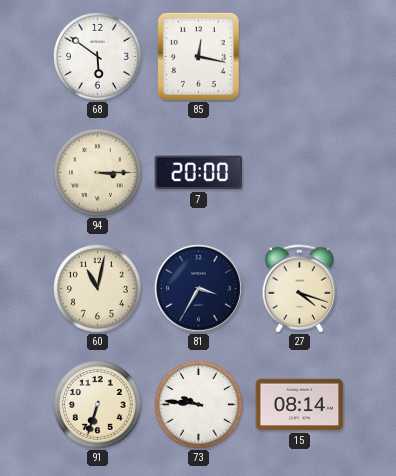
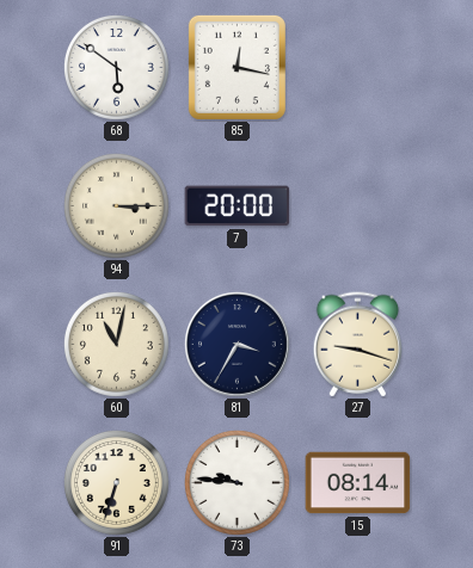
27: 4:18 -> 9:18 (357, 345)
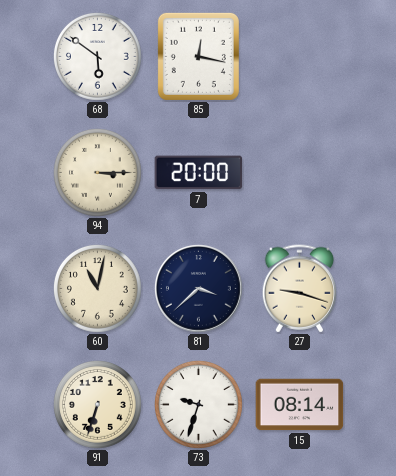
81: 3:35 -> 3:38 (199, 289)
73: 9:46 -> 9:33 (198, 404)
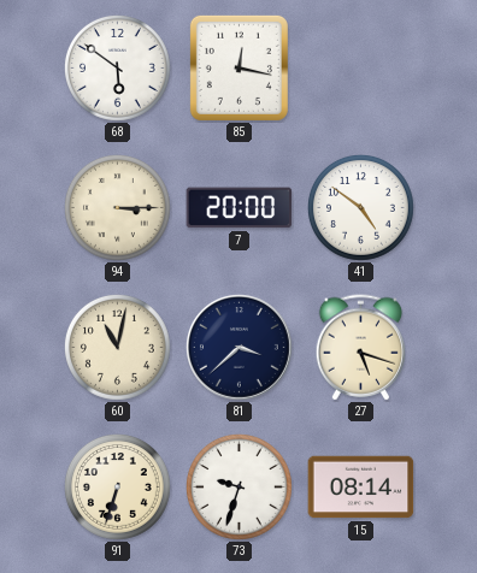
41: none -> 4:51 (360, 207)
27: 9:18 -> 5:18 (360, 348)
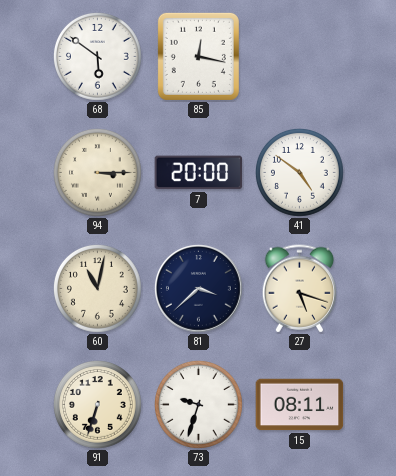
15: 08:14 -> 08:11 (300, 405)
